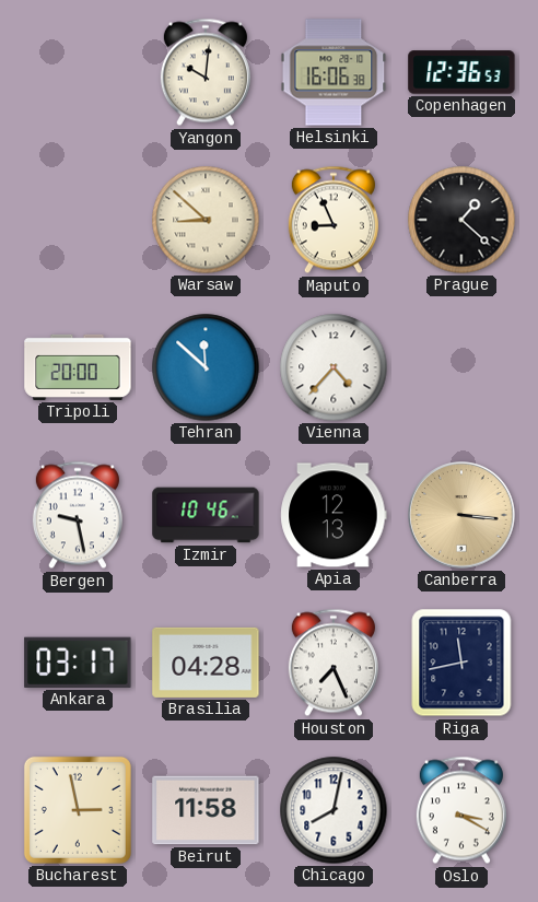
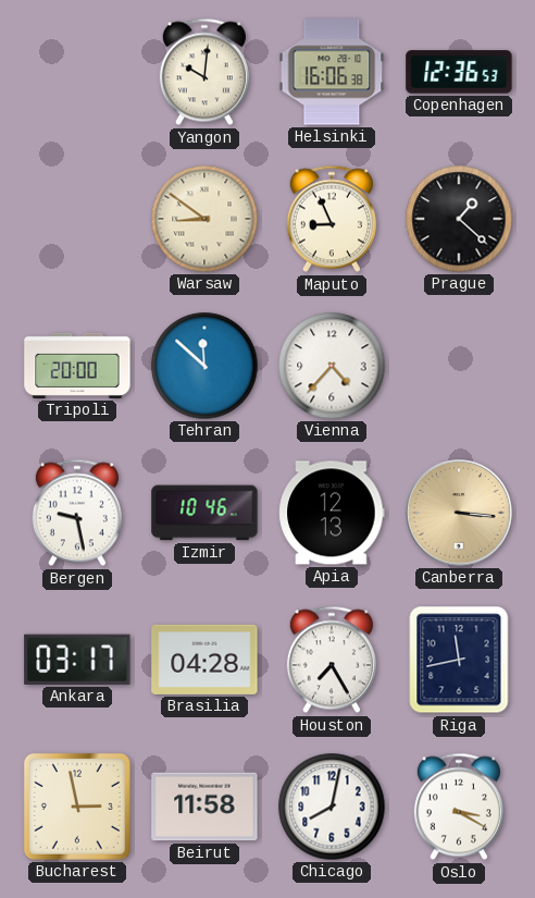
Warsaw: 8:52 -> 8:51 (204, 219)
Houston: 7:26 -> 7:25 (332, 660)
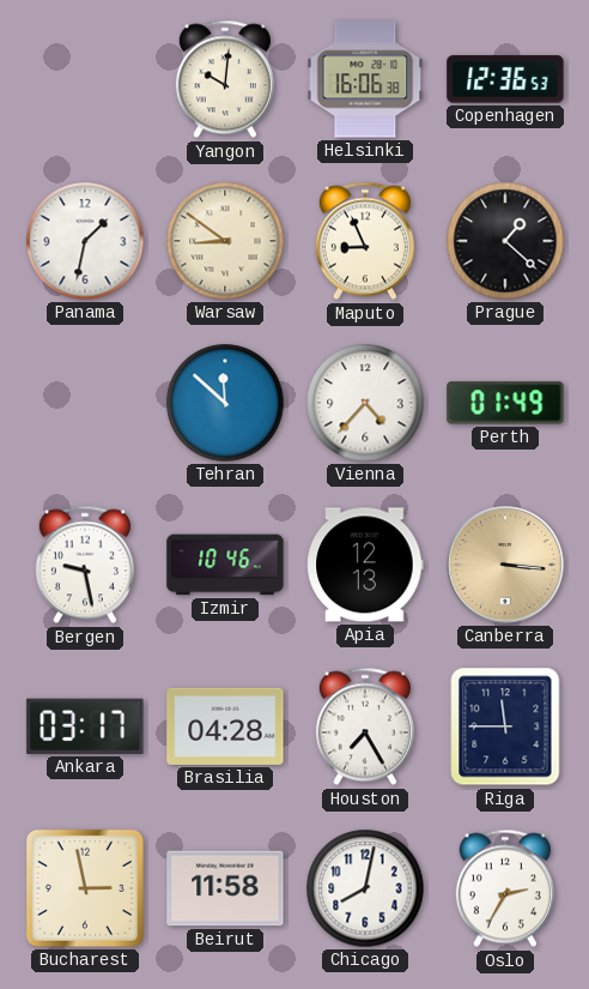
Panama: none -> 1:32 (85, 241)
Tripoli: 20:00 -> none (77, 366)
Perth: none -> 01:49 (505, 403)
Riga: 11:43 -> 11:45 (505, 726)
Oslo: 3:20 -> 2:35 (505, 888)
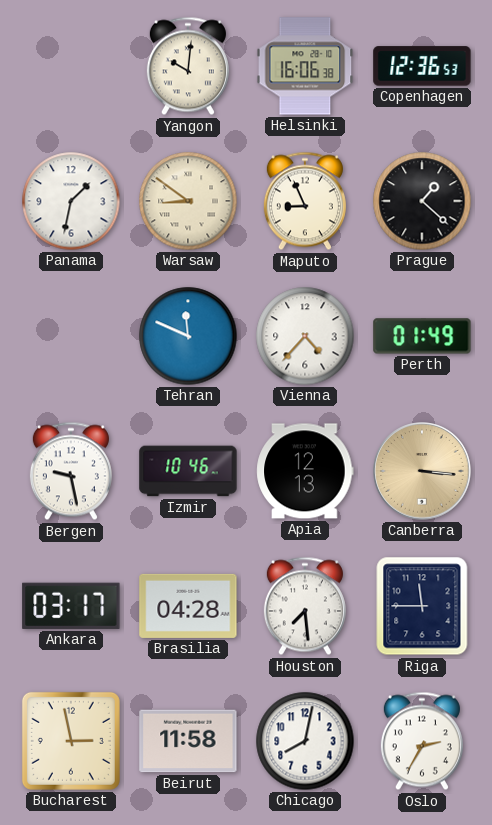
Tehran: 11:52 -> 11:49 (188, 336)
Houston: 7:25 -> 7:29 (305, 606)
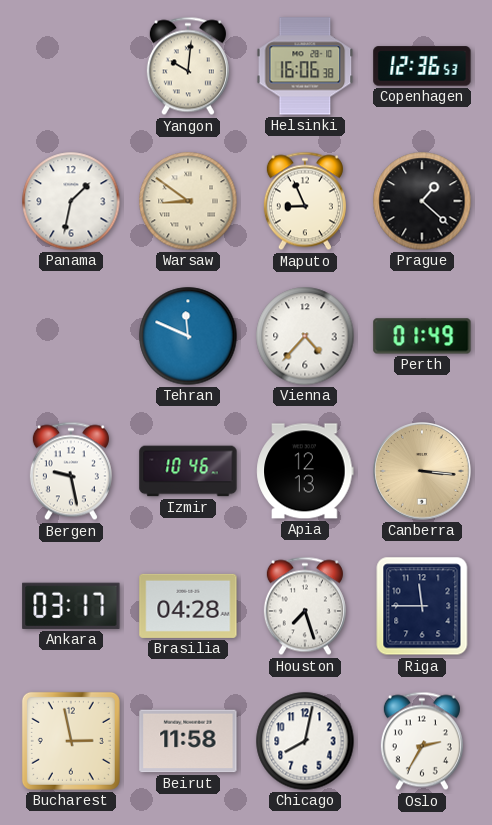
Houston: 7:29 -> 7:27 (305, 606)
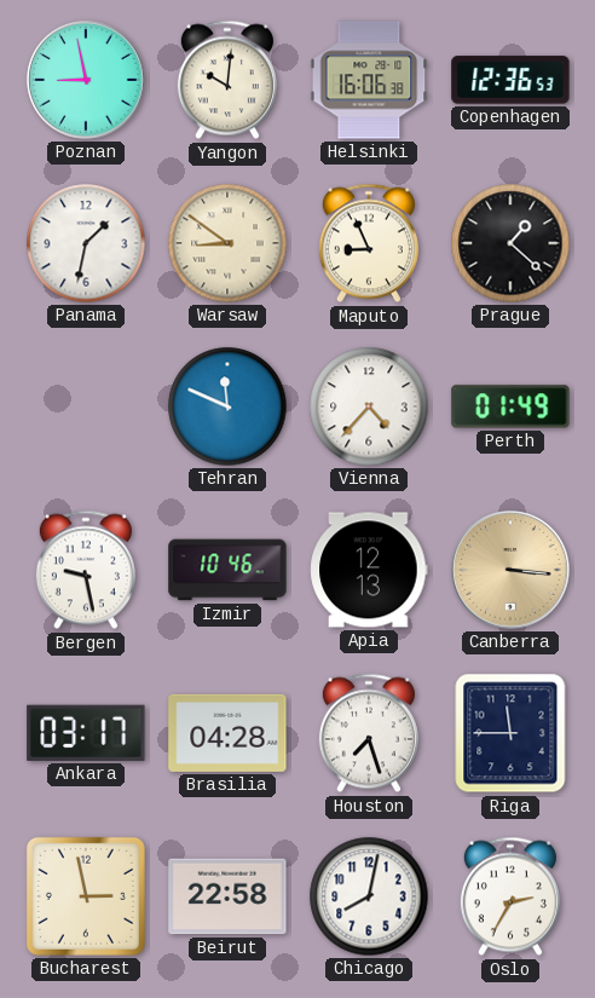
Poznan: none -> 8:58 (86, 80)
Beirut: 11:58 -> 22:58 (227, 896)
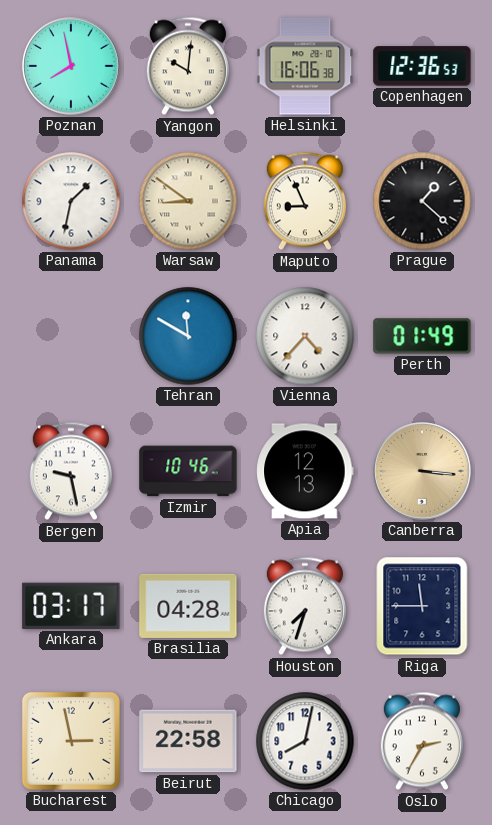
Poznan: 8:58 -> 7:58 (71, 66)
Tehran: 11:49 -> 11:50 (188, 336)
Houston: 7:27 -> 7:33 (305, 606)
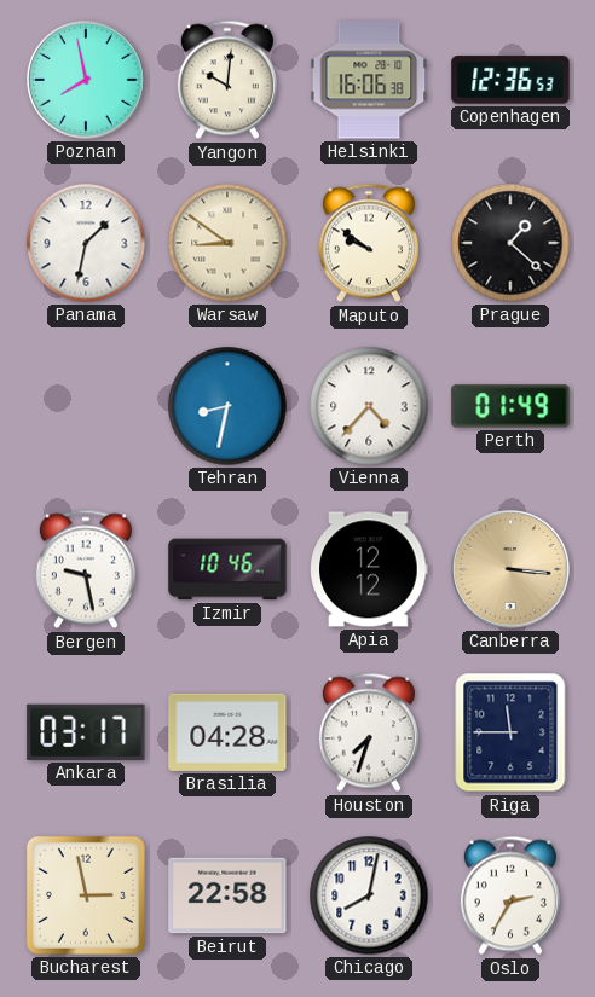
Maputo: 8:56 -> 9:51 (369, 243)
Tehran: 11:50 -> 8:32 (227, 406)
Apia: 12:13 -> 12:12 (369, 569)
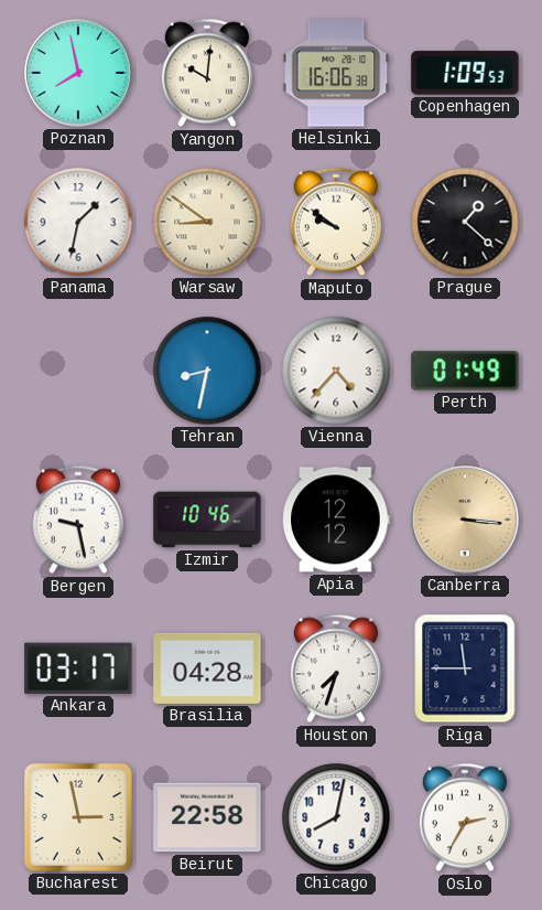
Copenhagen: 12:36 -> 1:09 (465, 73)
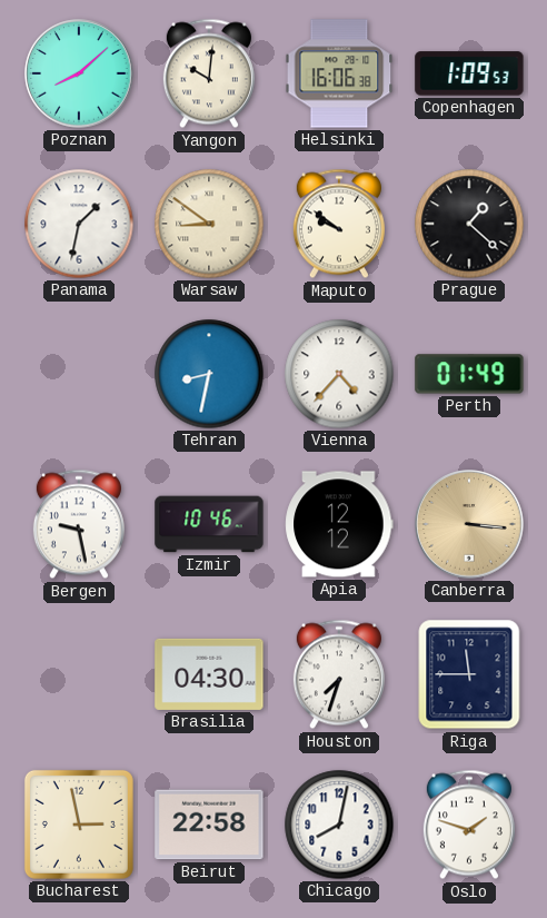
Poznan: 7:58 -> 8:08 (79, 73)
Ankara: 03:17 -> none (78, 668)
Brasilia: 04:28 -> 04:30 (209, 674)
Oslo: 2:35 -> 1:48 (469, 825)
